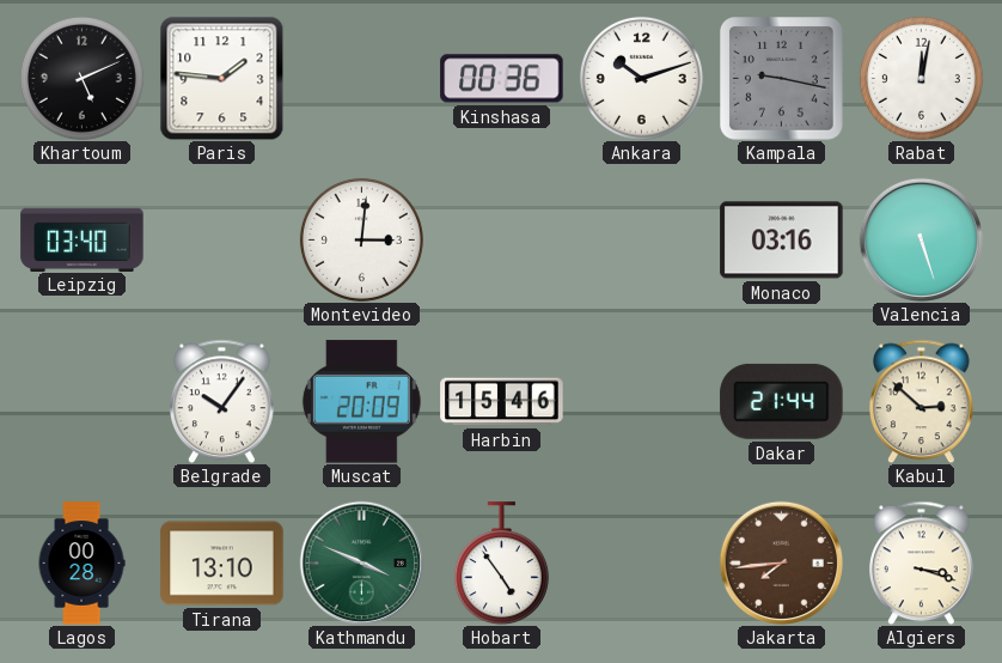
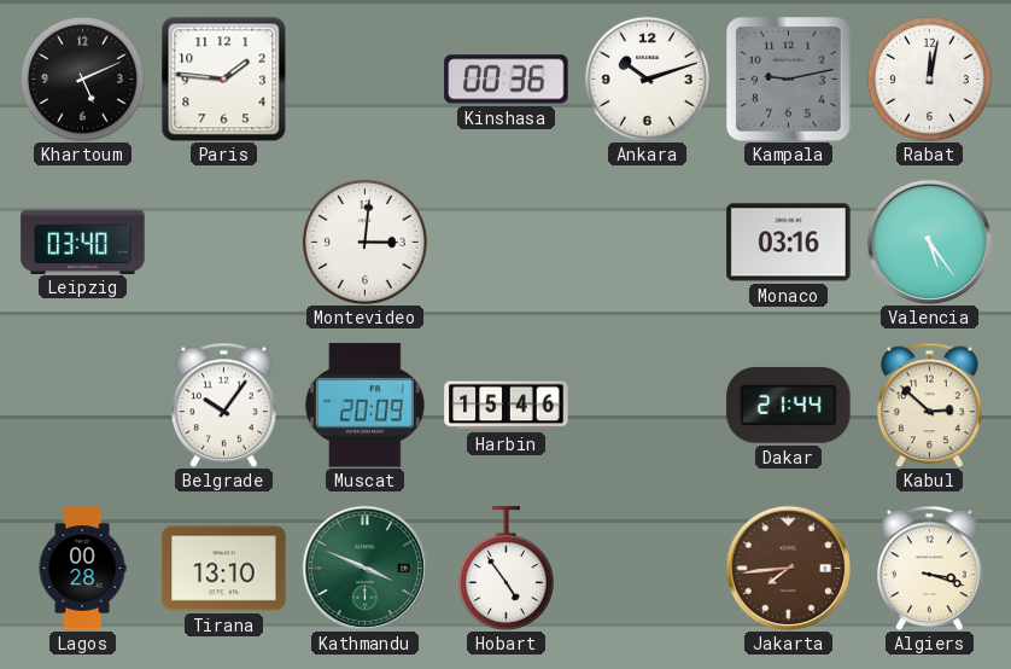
Kampala: 9:17 -> 9:13 (789, 80)
Valencia: 5:27 -> 5:24 (929, 242)
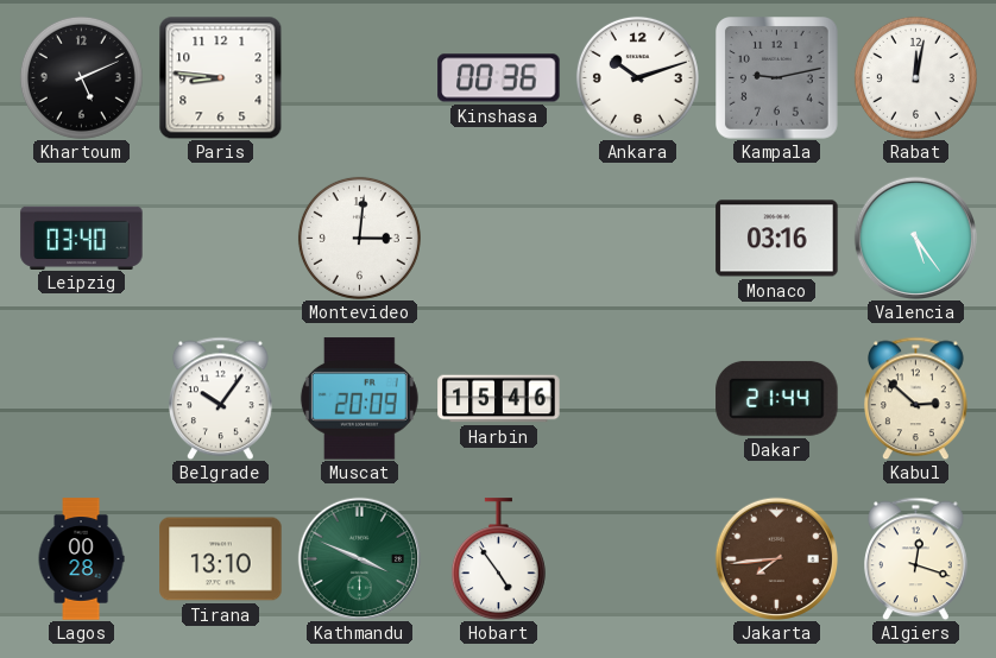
Paris: 1:46 -> 8:46 (220, 77)
Algiers: 3:18 -> 12:18 (916, 558)
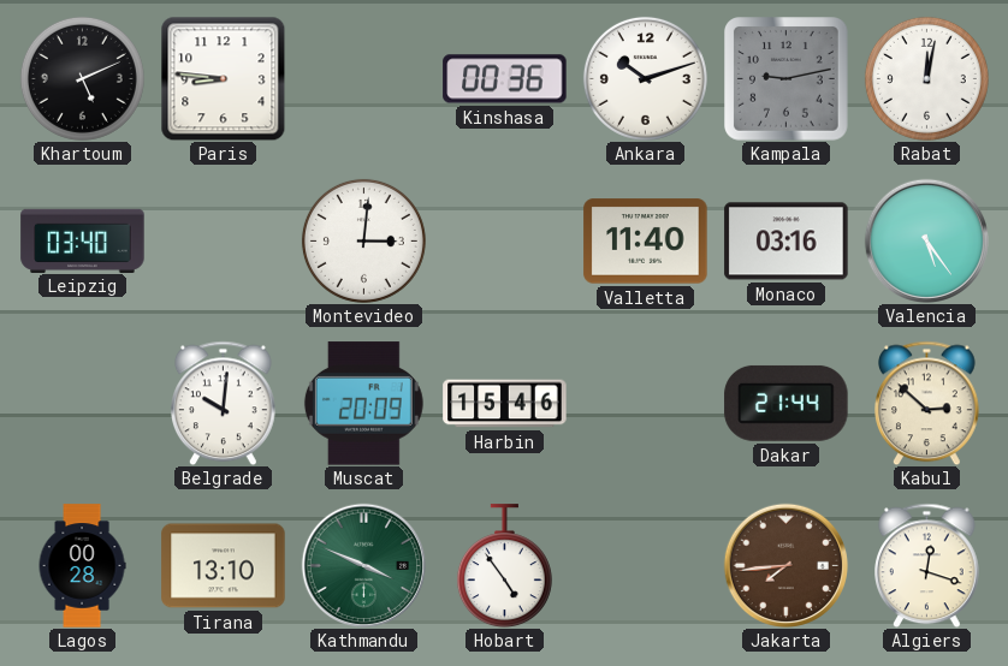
Valletta: none -> 11:40 (646, 242)
Belgrade: 10:06 -> 10:01 (224, 403)
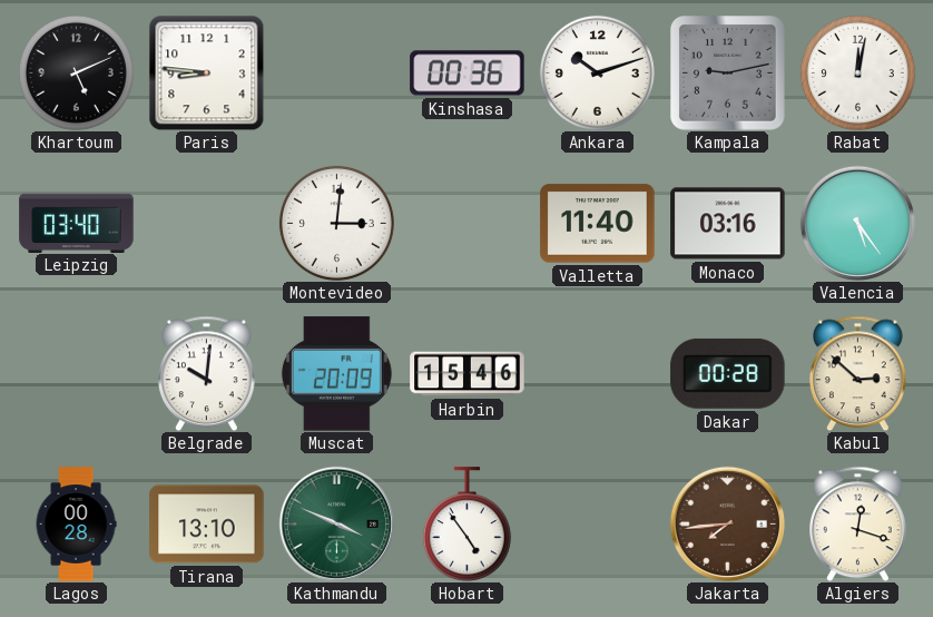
Dakar: 21:44 -> 00:28 (728, 373)
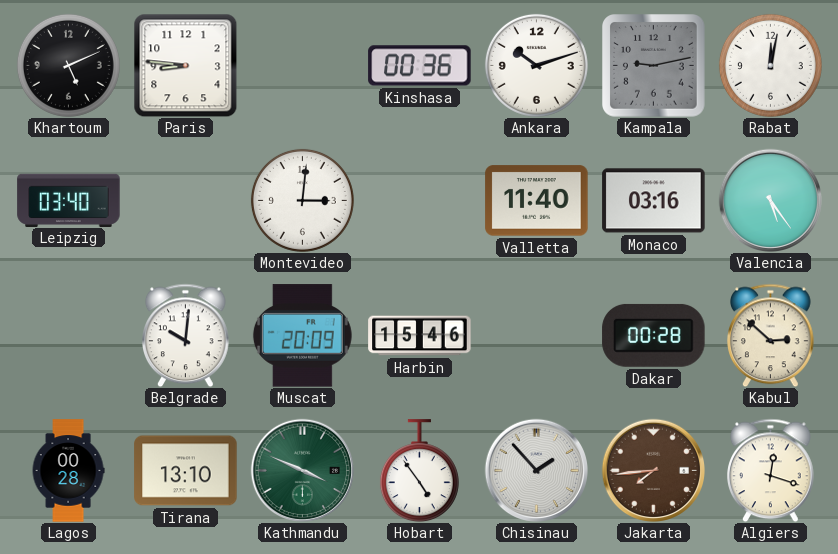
Chisinau: none -> 1:53 (536, 470)
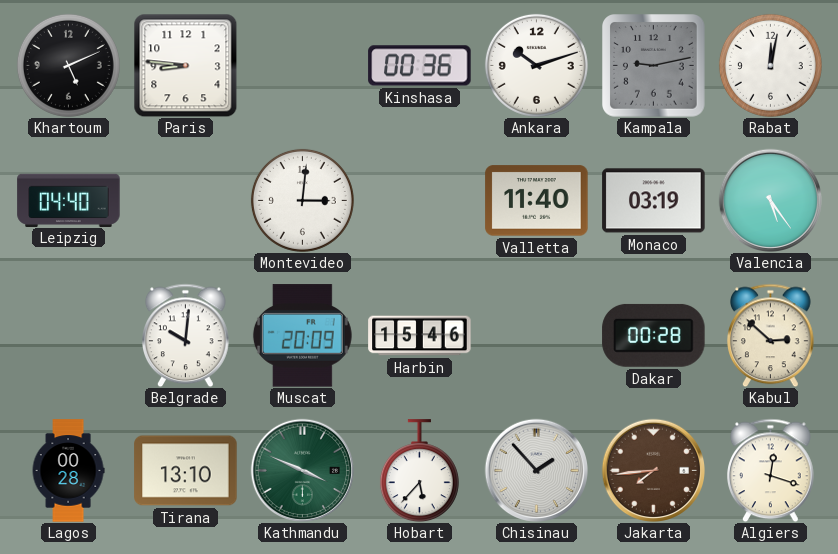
Leipzig: 03:40 -> 04:40 (69, 200)
Monaco: 03:16 -> 03:19 (654, 201)
Hobart: 4:54 -> 5:37 (419, 471)
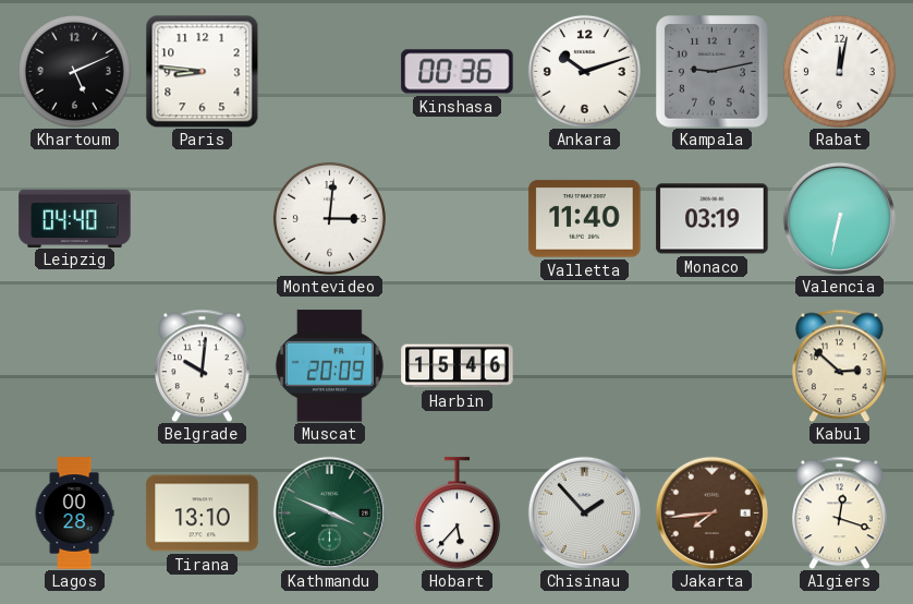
Valencia: 5:24 -> 6:32 (839, 218)
Dakar: 00:28 -> none (654, 335)
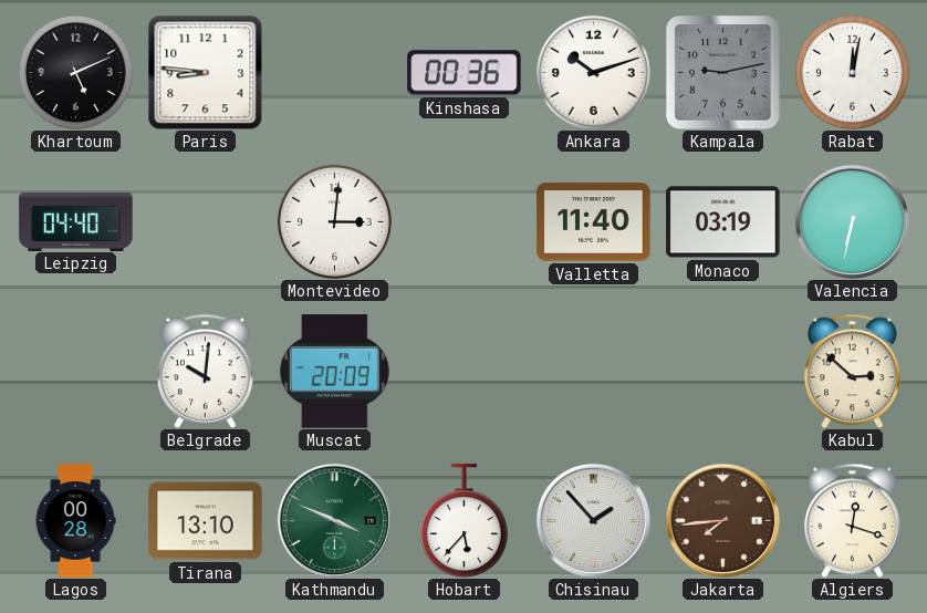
Harbin: 15:46 -> none (458, 366)
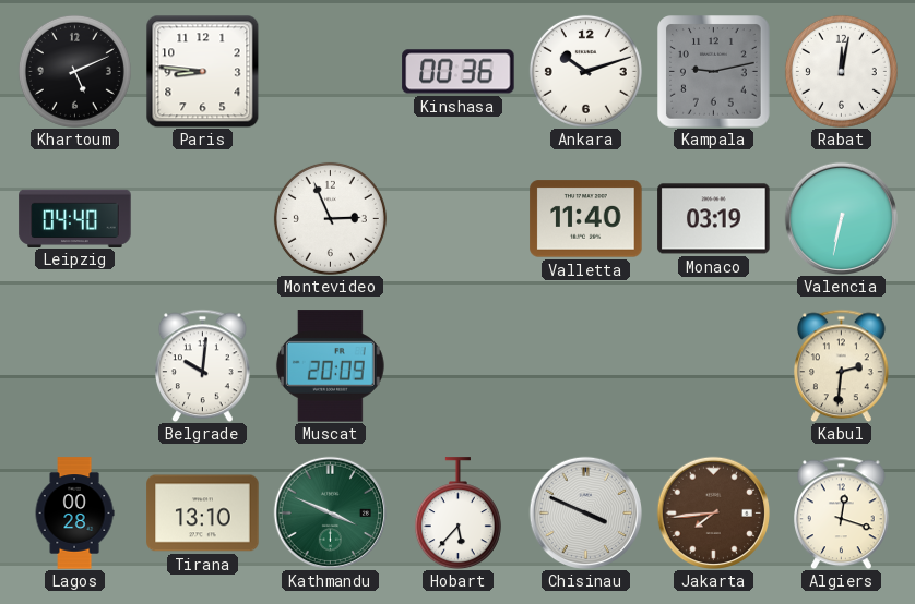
Montevideo: 3:01 -> 2:56 (330, 218)
Kabul: 2:52 -> 2:31 (842, 365)
Chisinau: 1:53 -> 3:49 (585, 512)
